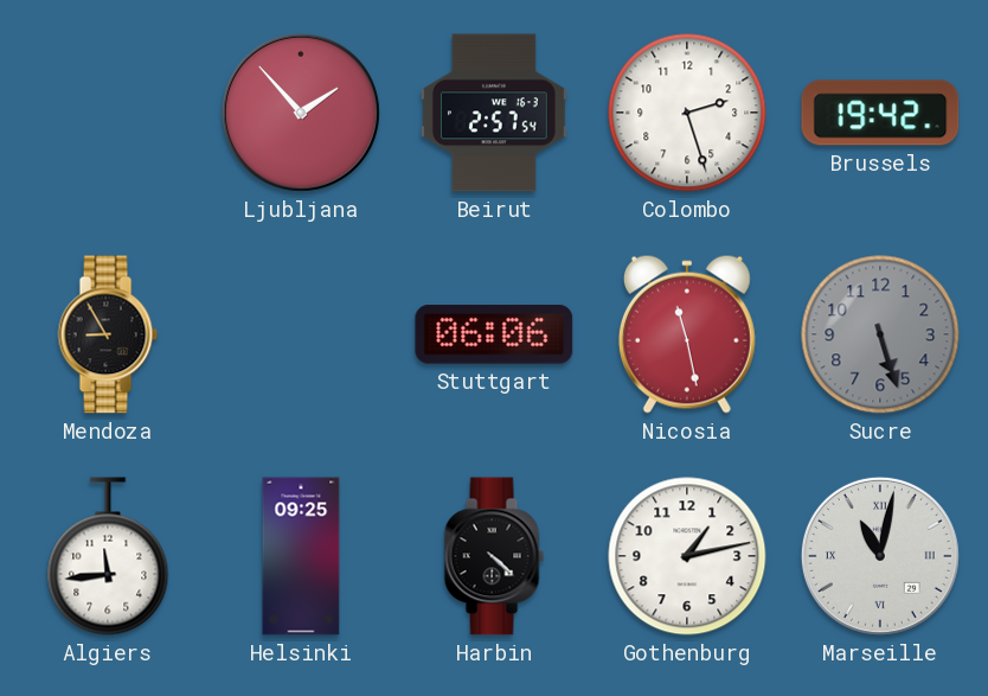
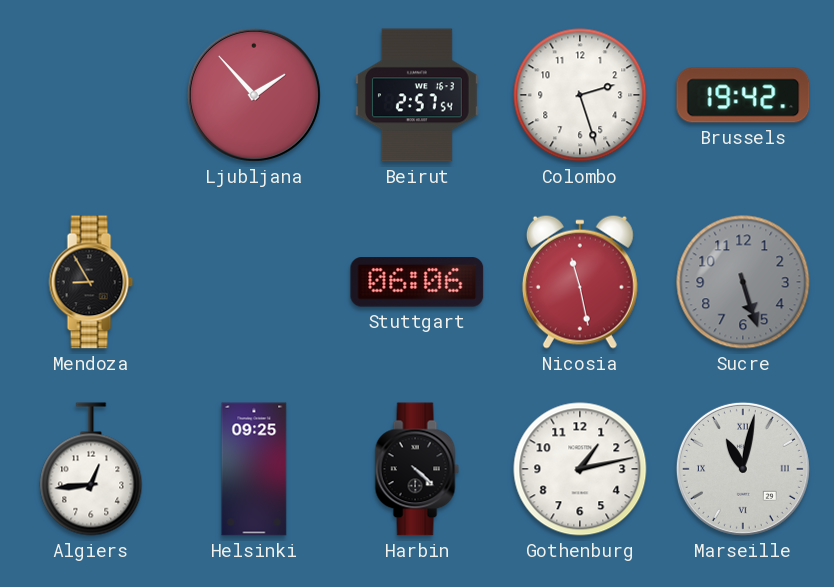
Algiers: 11:44 -> 12:44 (91, 469)
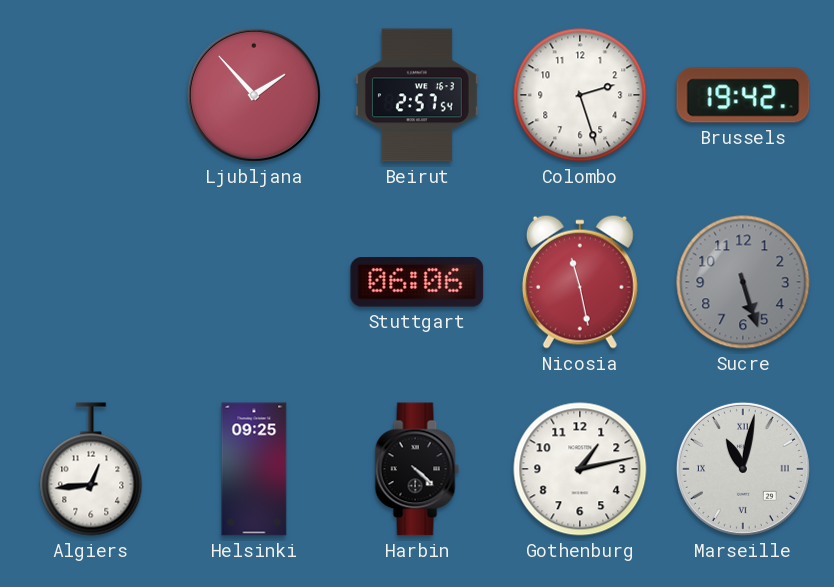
Mendoza: 8:55 -> none (91, 282)
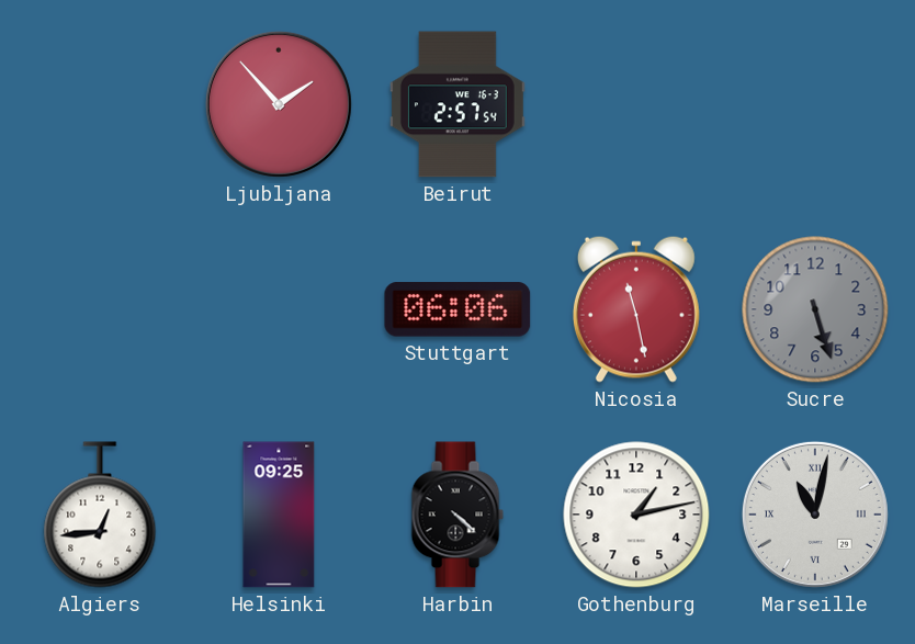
Colombo: 2:27 -> none (580, 95)
Brussels: 19:42 -> none (743, 95)
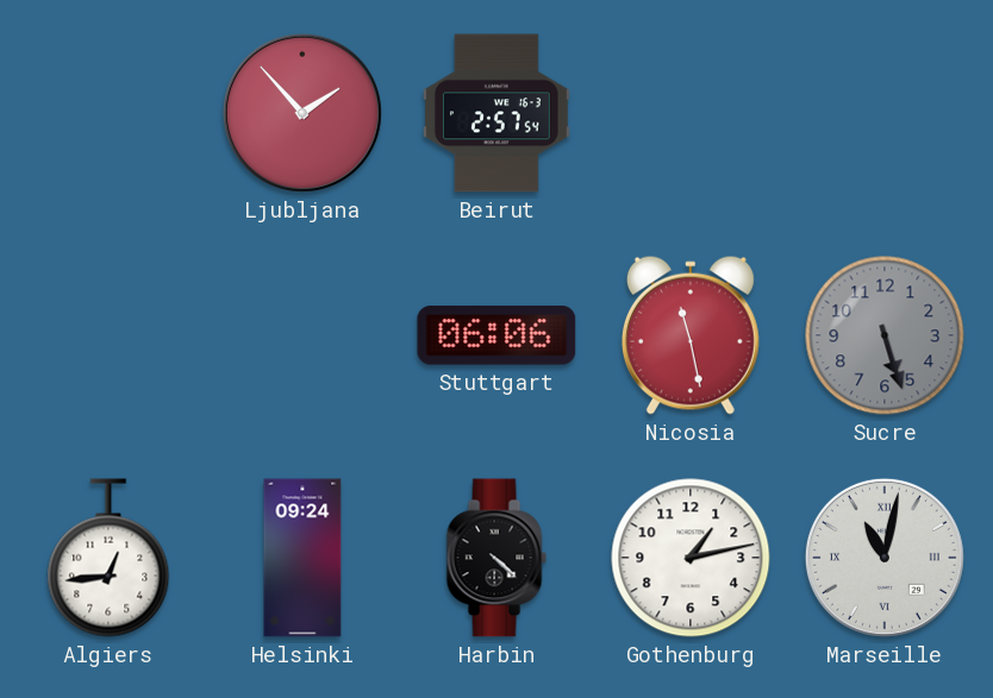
Helsinki: 09:25 -> 09:24 (302, 558)
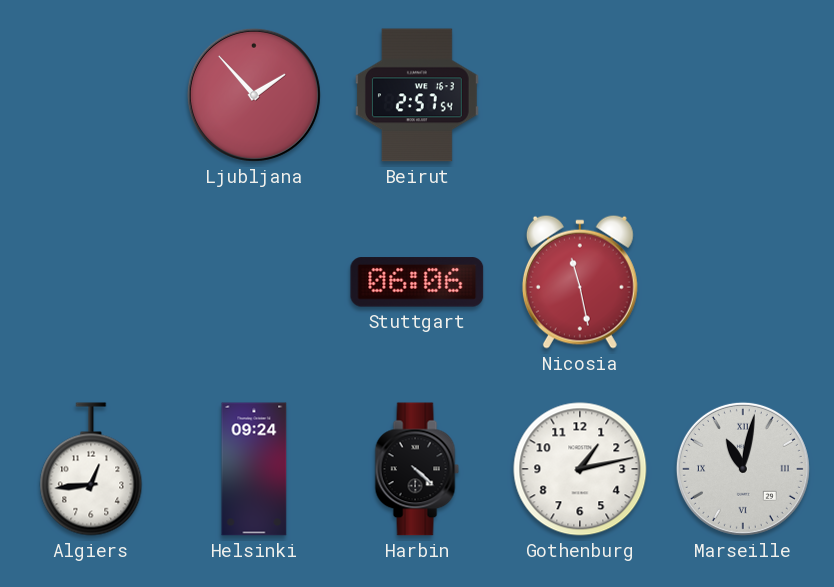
Sucre: 5:27 -> none (885, 335)
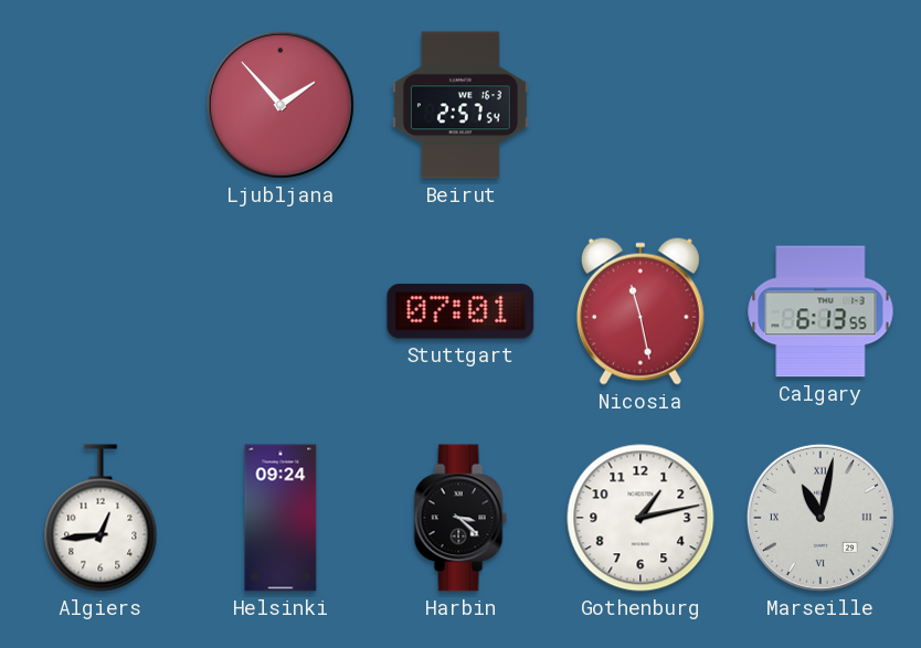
Stuttgart: 06:06 -> 07:01 (460, 311)
Calgary: none -> 6:13 (821, 311)
Harbin: 4:22 -> 3:22 (460, 518)
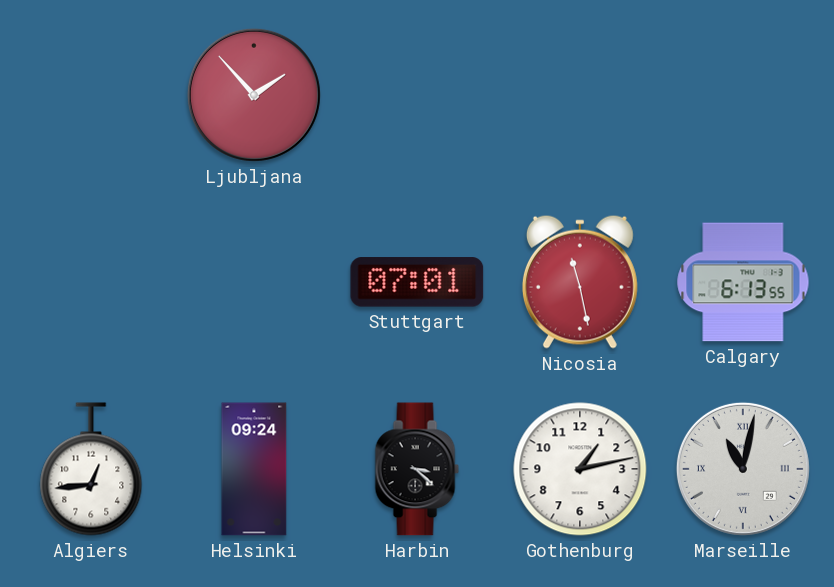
Beirut: 2:57 -> none (460, 105)
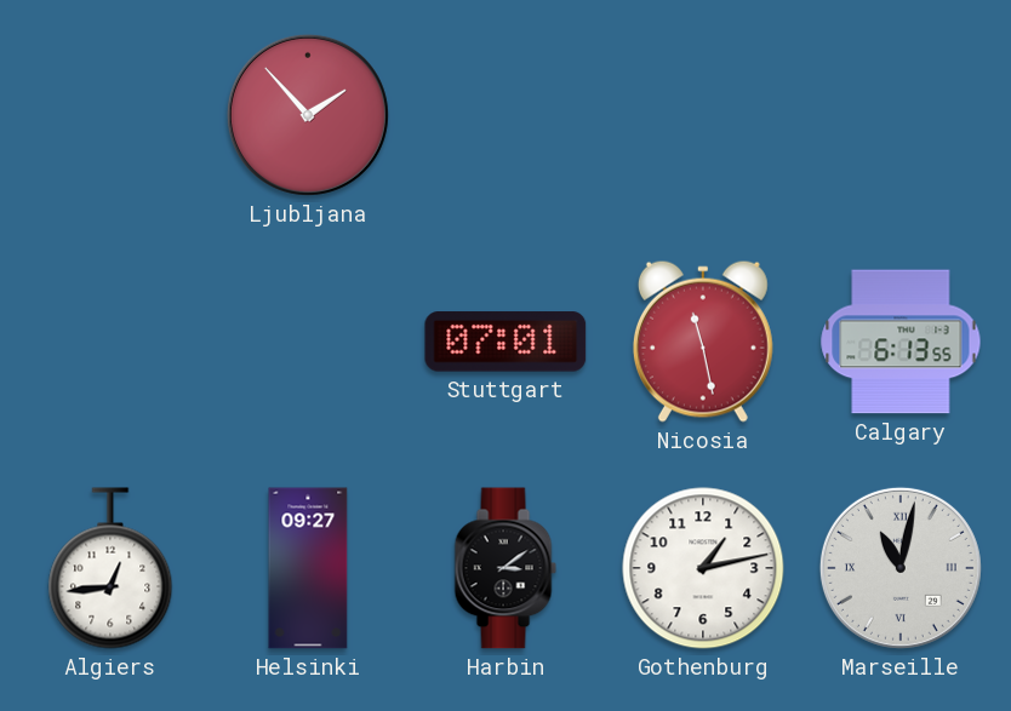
Helsinki: 09:24 -> 09:27 (308, 568)
Harbin: 3:22 -> 3:09 (505, 568)
